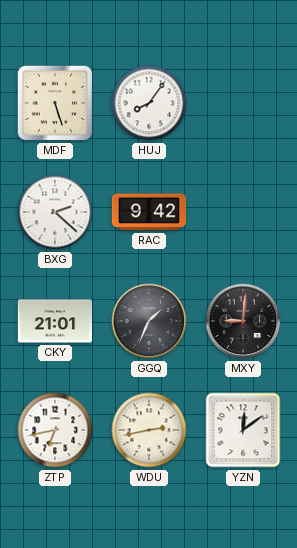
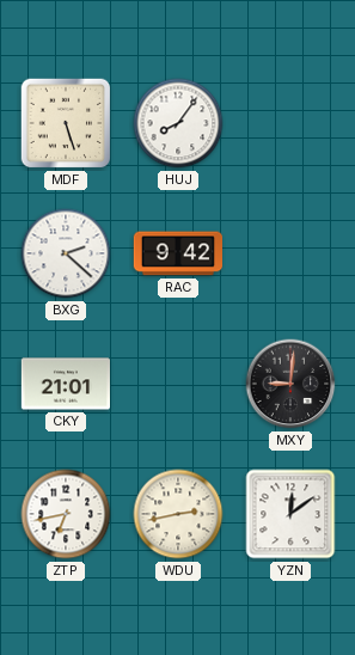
GGQ: 1:34 -> none (149, 321)
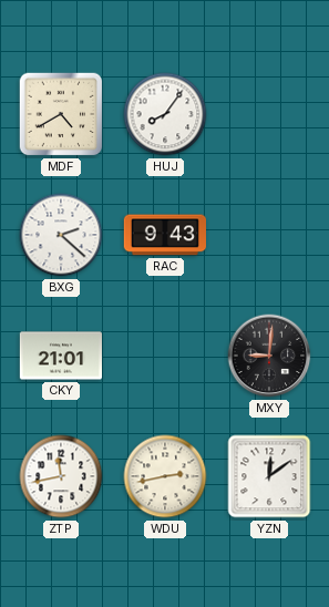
MDF: 5:27 -> 4:40 (61, 114)
RAC: 9:42 -> 9:43 (164, 235)
ZTP: 6:43 -> 11:43 (61, 476)
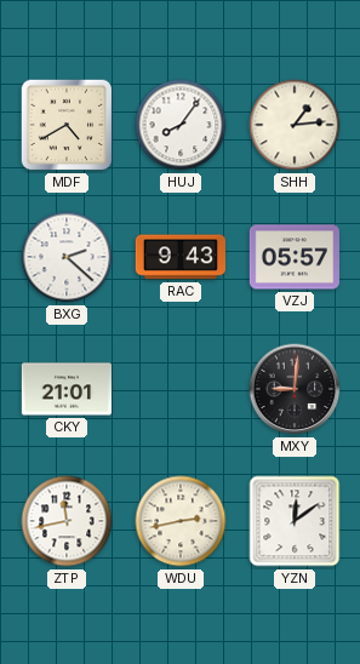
SHH: none -> 1:14 (295, 125)
VZJ: none -> 05:57 (293, 257)
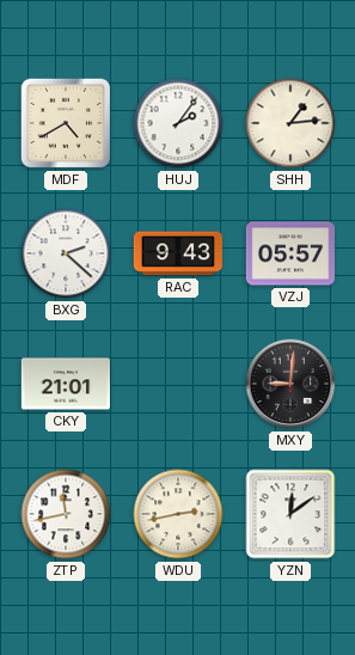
HUJ: 8:06 -> 2:06 (178, 123)
